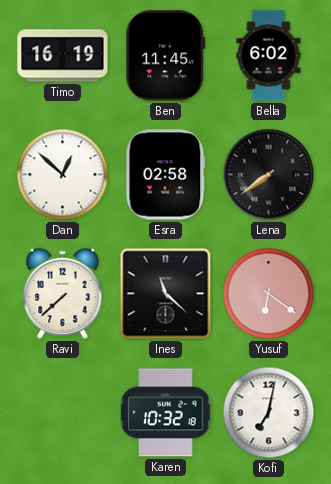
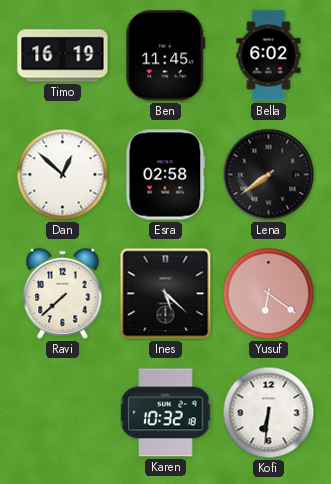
Ines: 11:22 -> 5:22 (166, 294)
Kofi: 7:02 -> 6:31 (269, 413)
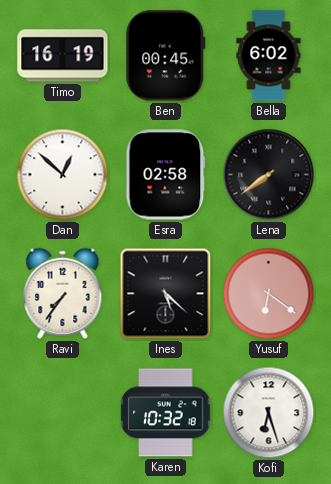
Ben: 11:45 -> 00:45 (166, 56)
Ravi: 7:38 -> 7:36 (63, 293)
Kofi: 6:31 -> 6:27 (269, 413)
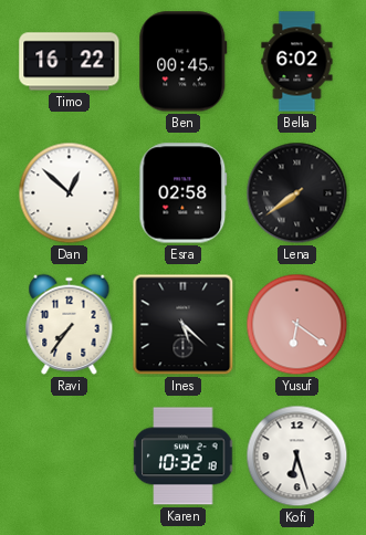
Timo: 16:19 -> 16:22 (70, 62)
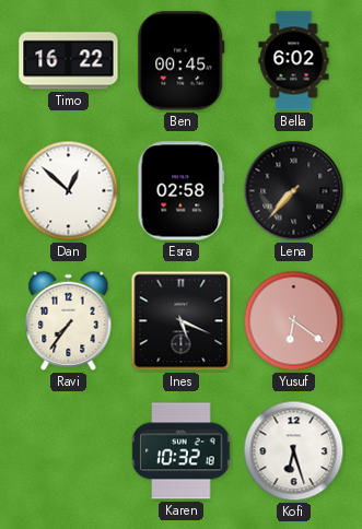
Lena: 7:39 -> 7:37 (294, 191)
Ines: 5:22 -> 5:19 (182, 321)
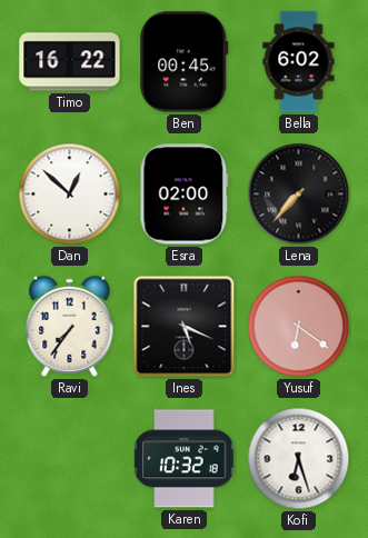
Esra: 02:58 -> 02:00 (185, 195)
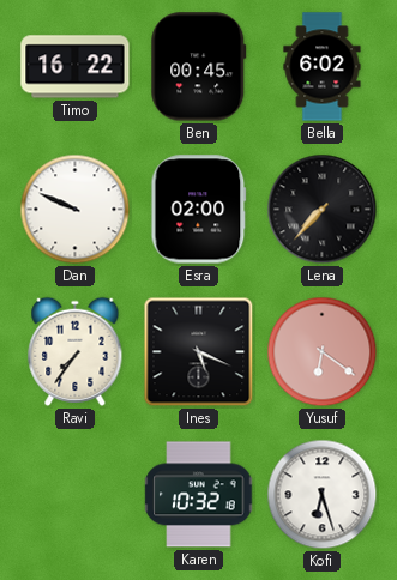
Dan: 12:52 -> 9:49 (76, 210)
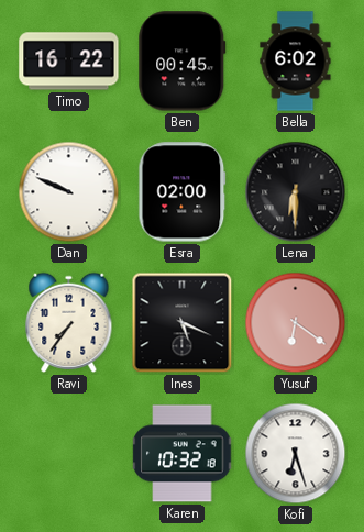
Lena: 7:37 -> 6:30 (296, 192)
